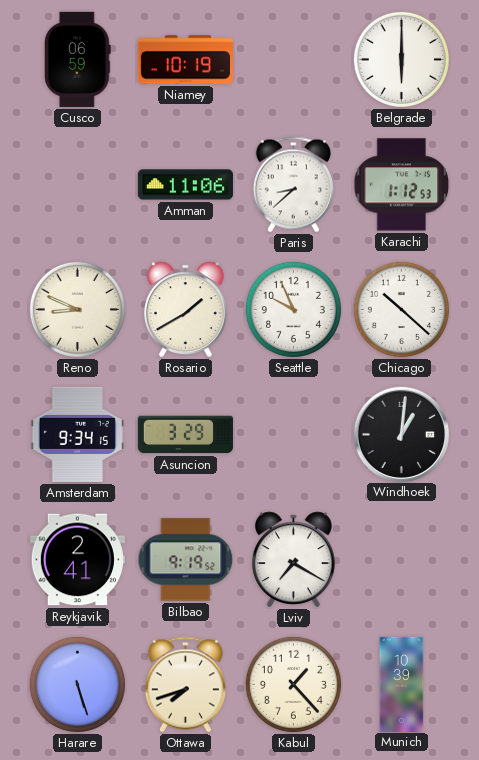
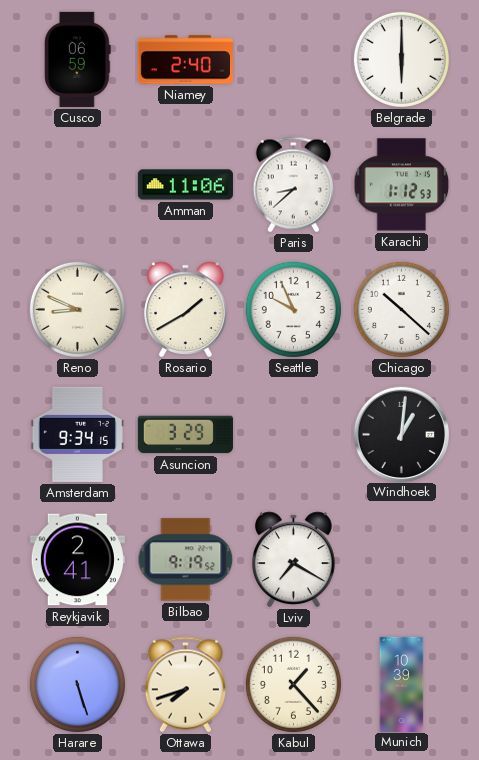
Niamey: 10:19 -> 2:40 (185, 60)
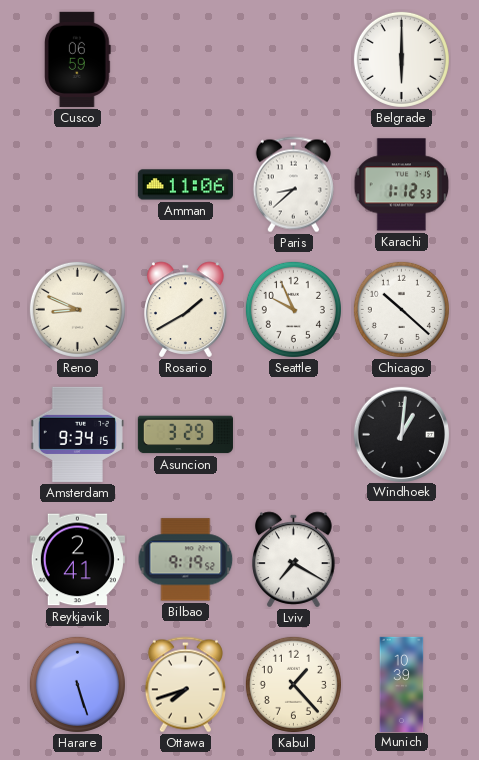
Niamey: 2:40 -> none (185, 60)
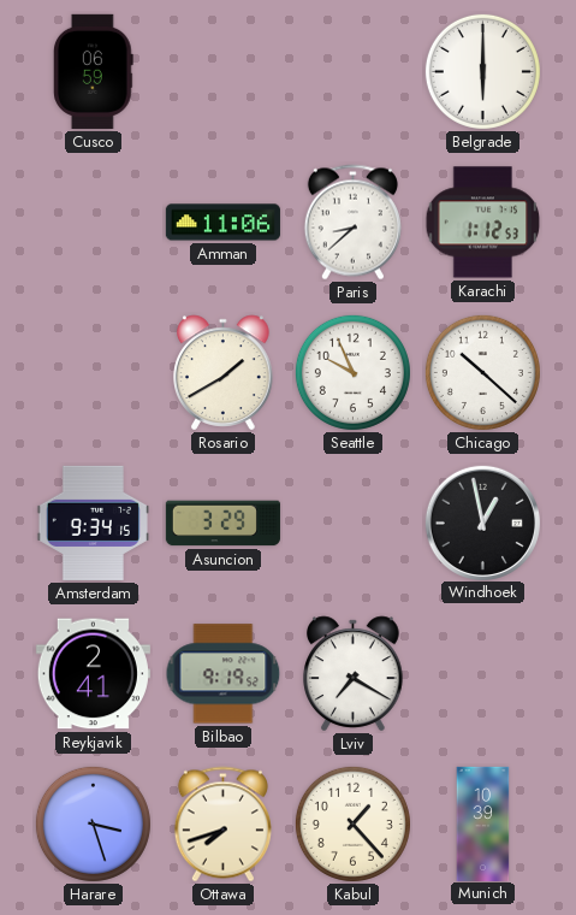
Reno: 8:49 -> none (77, 309)
Windhoek: 1:01 -> 12:58 (482, 523)
Harare: 5:27 -> 3:27 (93, 823)
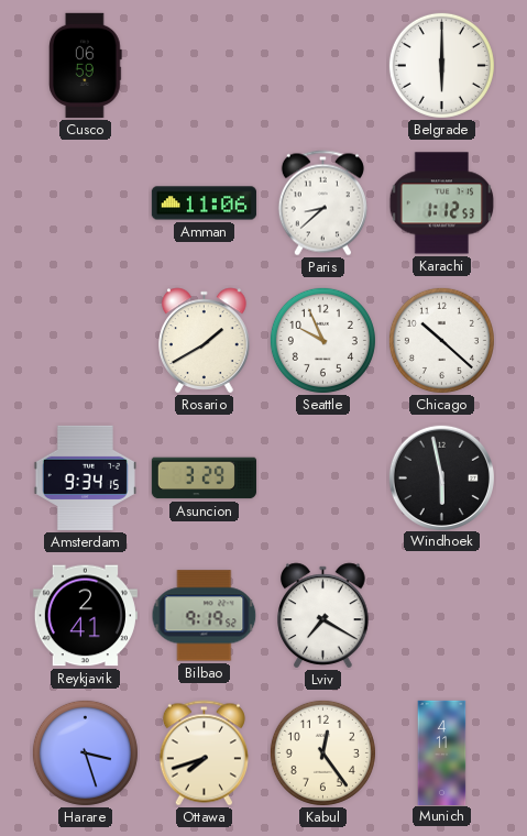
Windhoek: 12:58 -> 5:58 (441, 477)
Kabul: 1:23 -> 12:24 (322, 752)
Munich: 10:39 -> 4:11 (442, 752)
